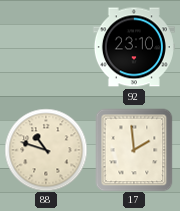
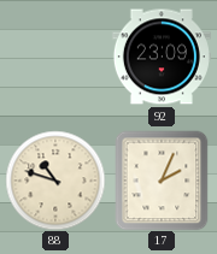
92: 23:10 -> 23:09 (162, 57)
17: 1:59 -> 2:04 (162, 181)
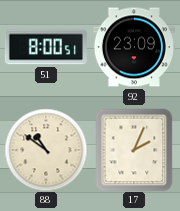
51: none -> 8:00 (46, 47)
88: 10:48 -> 10:51 (46, 150)
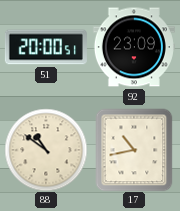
51: 8:00 -> 20:00 (46, 47)
17: 2:04 -> 10:43 (134, 150)
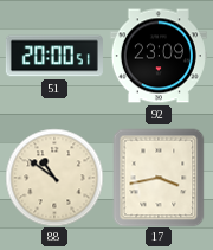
17: 10:43 -> 3:43 (159, 178)
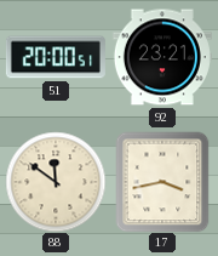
92: 23:09 -> 23:21 (162, 57)
88: 10:51 -> 11:51 (56, 182)
